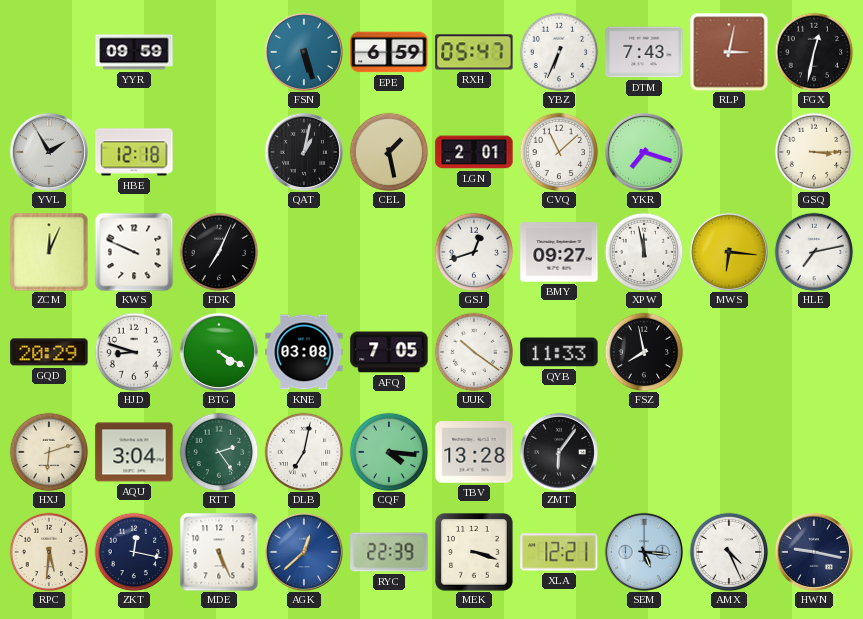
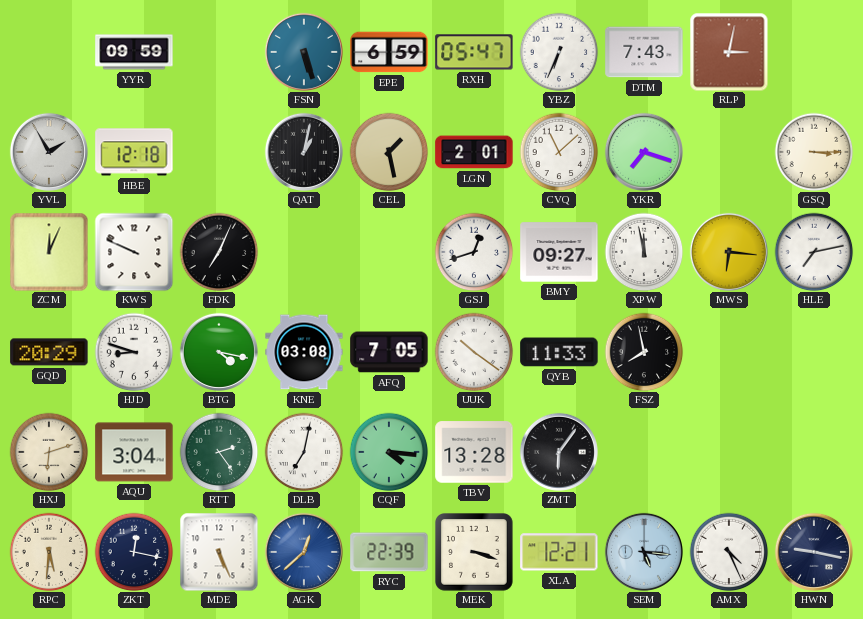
FGX: 12:32 -> none (814, 52)
BTG: 4:20 -> 4:17 (219, 352)
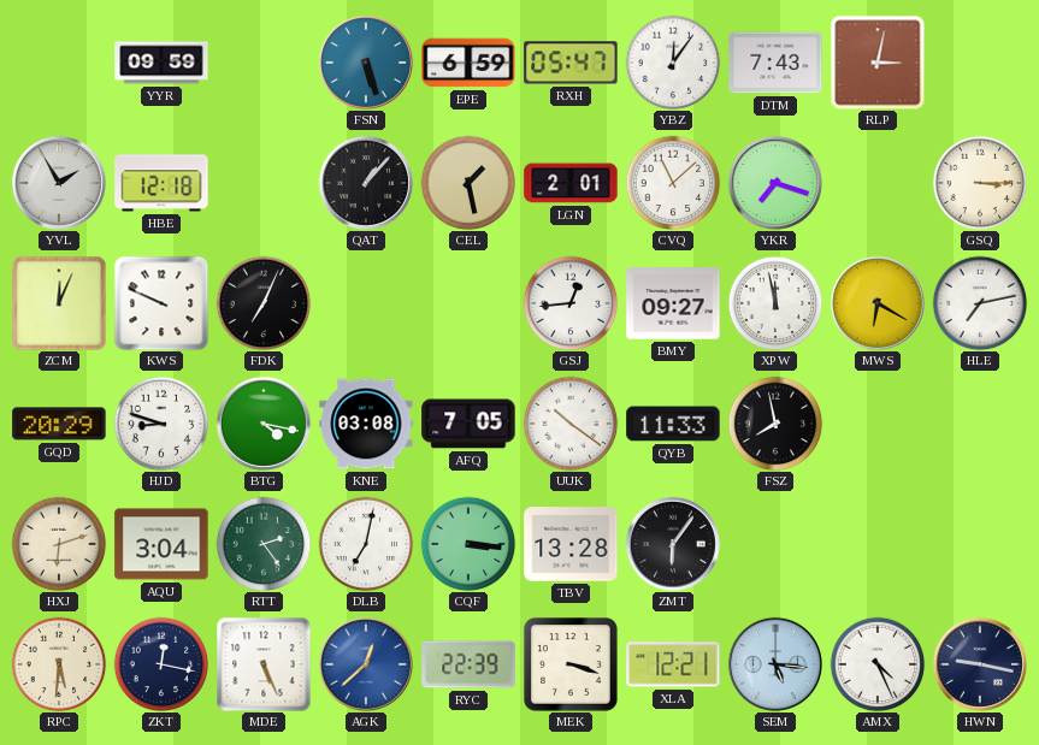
YBZ: 6:34 -> 12:06 (673, 63)
QAT: 1:02 -> 1:07 (366, 183)
GSJ: 12:42 -> 12:44 (571, 303)
MWS: 6:16 -> 6:20 (878, 303)
CQF: 4:16 -> 3:16 (468, 544)
